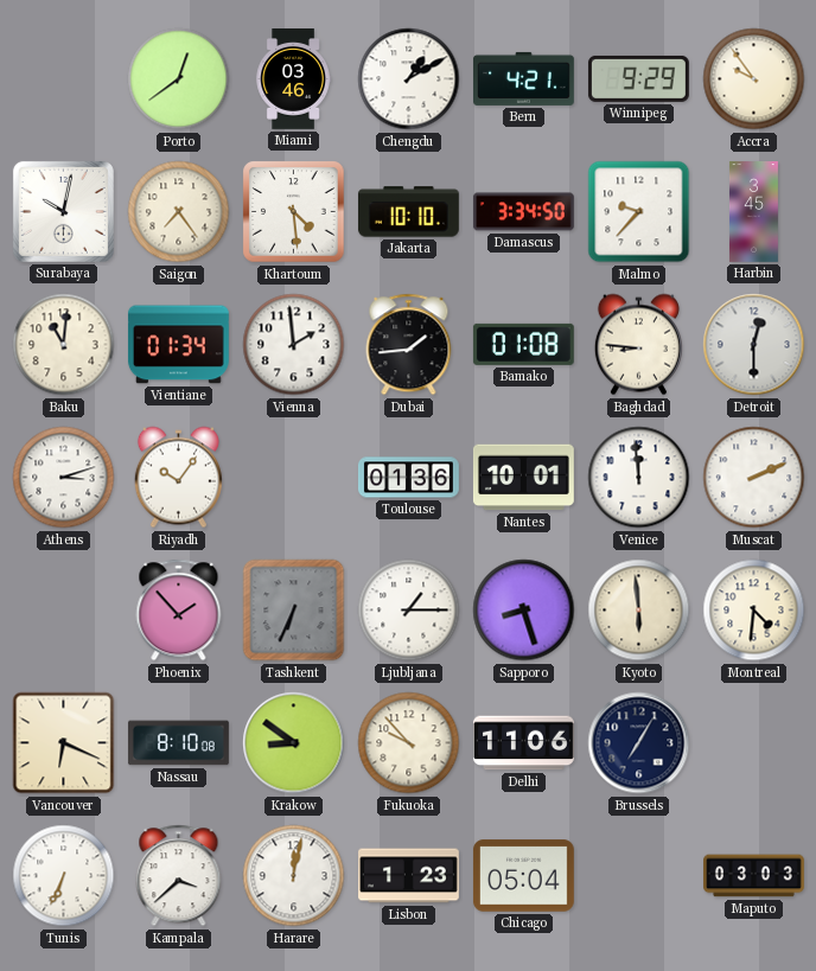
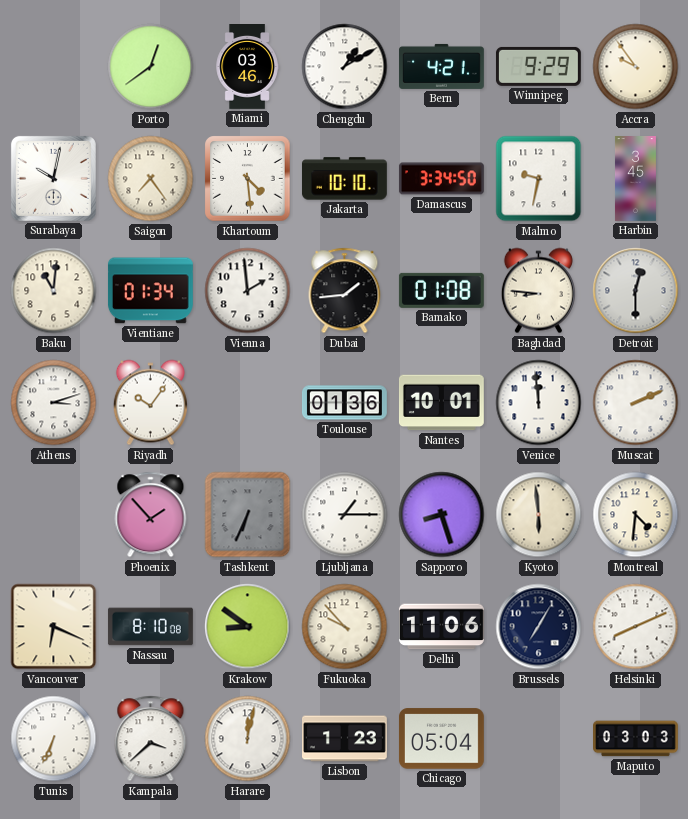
Malmo: 9:37 -> 9:32 (539, 179)
Helsinki: none -> 8:11 (636, 627)
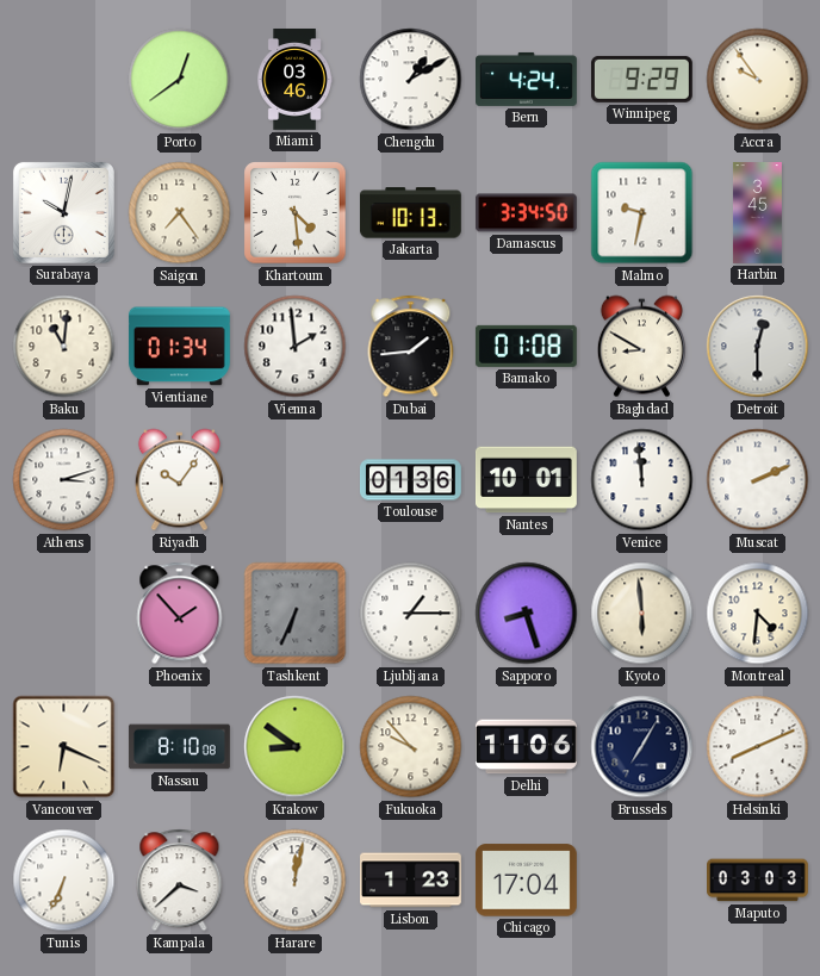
Bern: 4:21 -> 4:24 (527, 79)
Jakarta: 10:10 -> 10:13 (410, 213)
Baghdad: 8:46 -> 8:50 (641, 347)
Chicago: 05:04 -> 17:04 (526, 881)
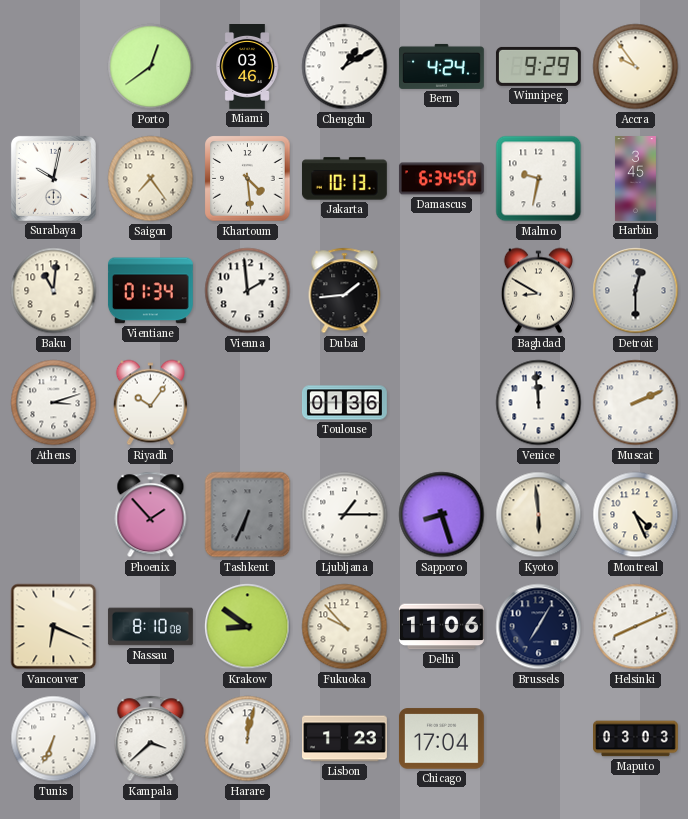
Damascus: 3:34 -> 6:34 (441, 179)
Bamako: 01:08 -> none (526, 346)
Nantes: 10:01 -> none (526, 480)
Montreal: 4:31 -> 4:26 (636, 515)
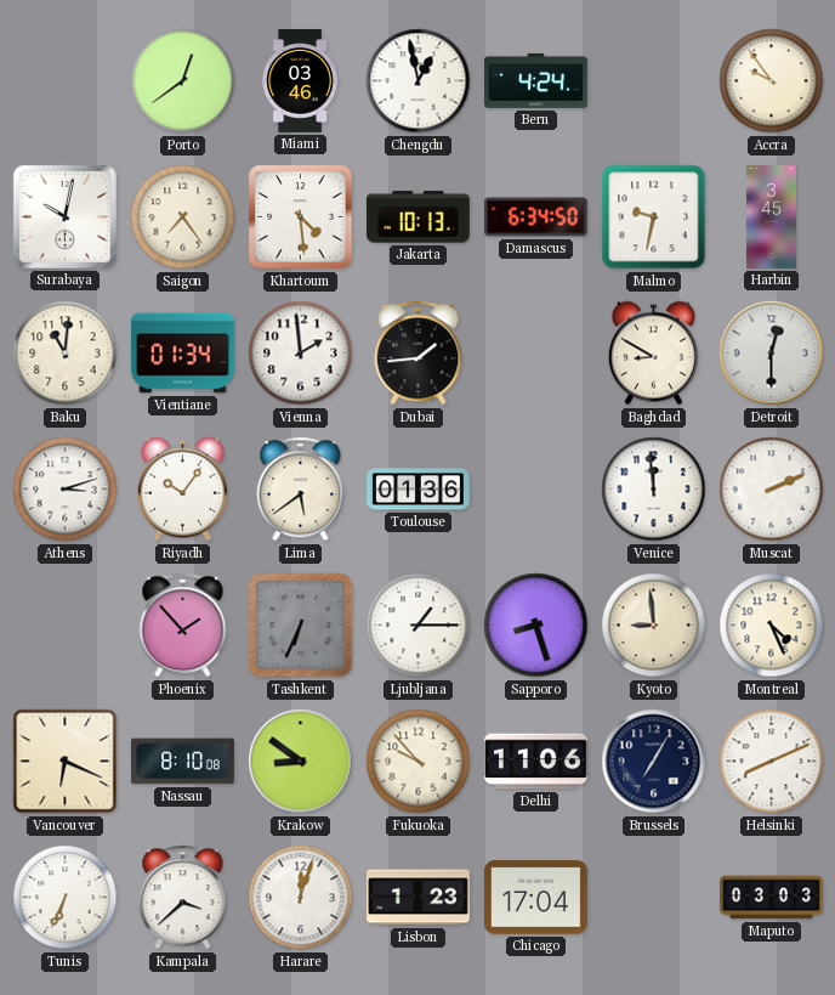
Chengdu: 1:10 -> 12:58 (419, 81)
Winnipeg: 9:29 -> none (538, 66)
Lima: none -> 5:39 (301, 490)
Kyoto: 5:59 -> 8:59 (654, 626)
Harare: 12:02 -> 12:03 (301, 898)
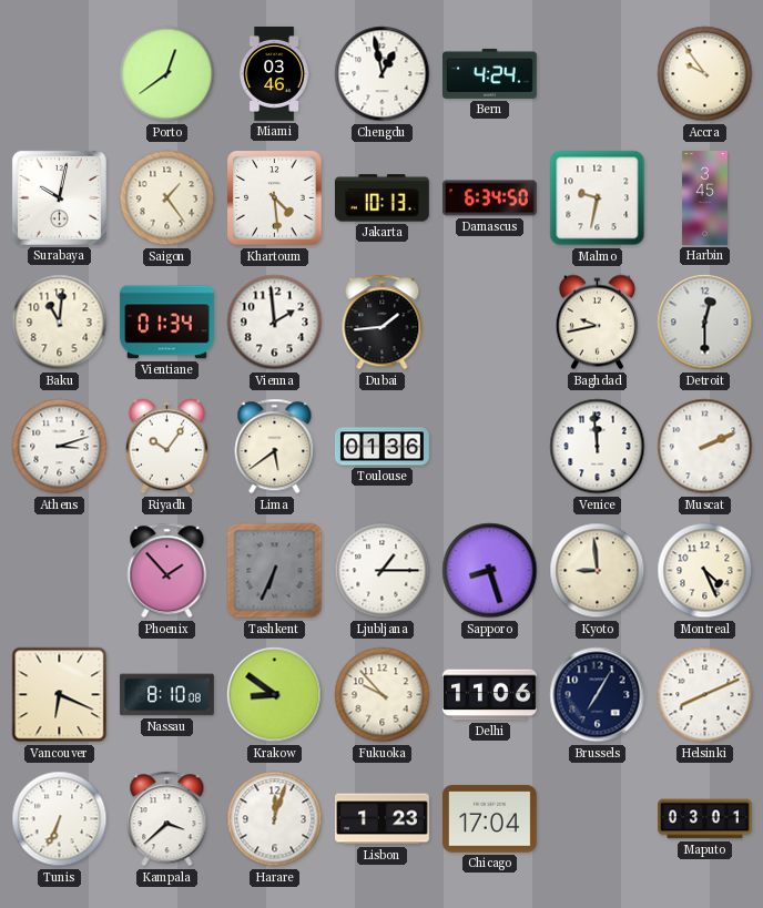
Saigon: 7:24 -> 1:24 (167, 198)
Baghdad: 8:50 -> 9:43 (597, 323)
Maputo: 03:03 -> 03:01 (705, 819)
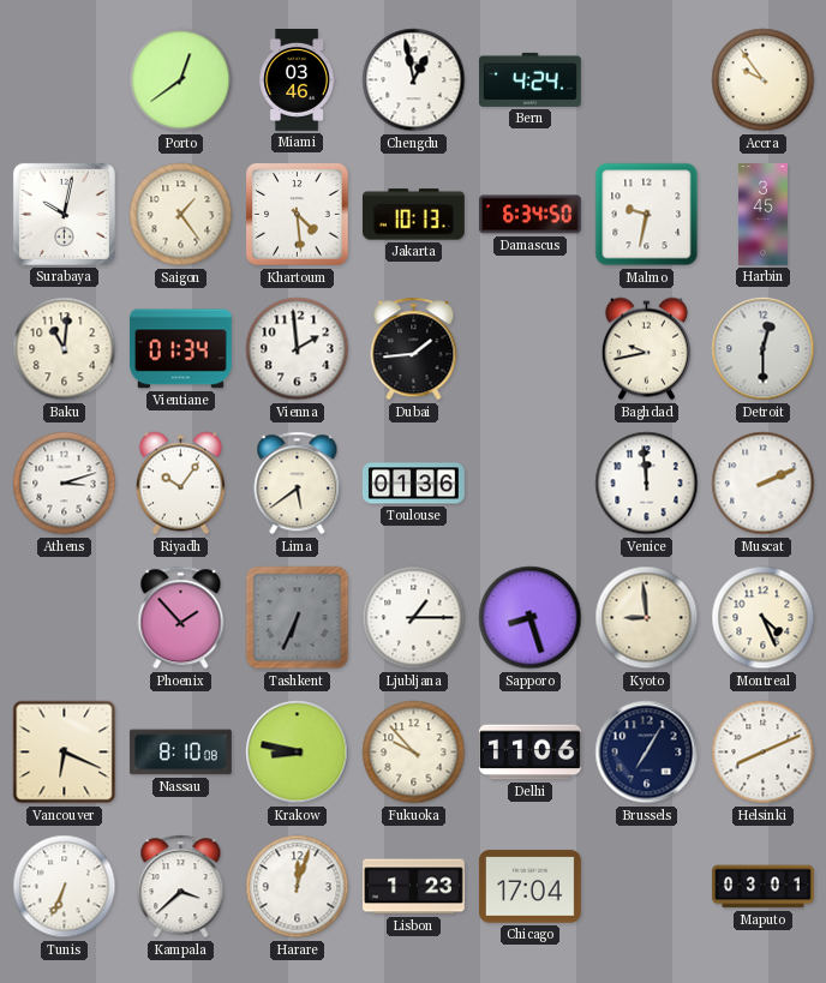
Krakow: 8:51 -> 8:47 (298, 753)
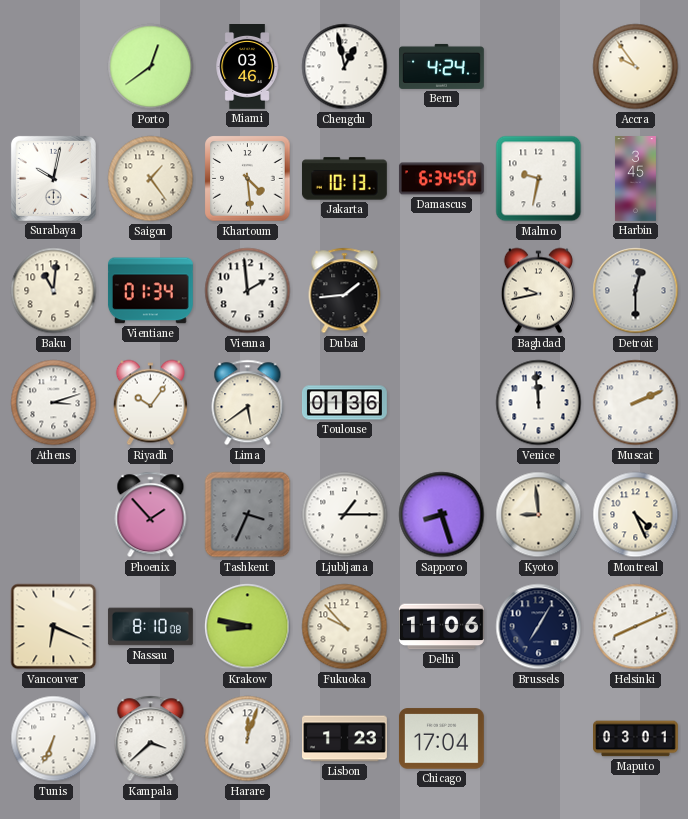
Tashkent: 6:34 -> 3:34 (248, 515)
